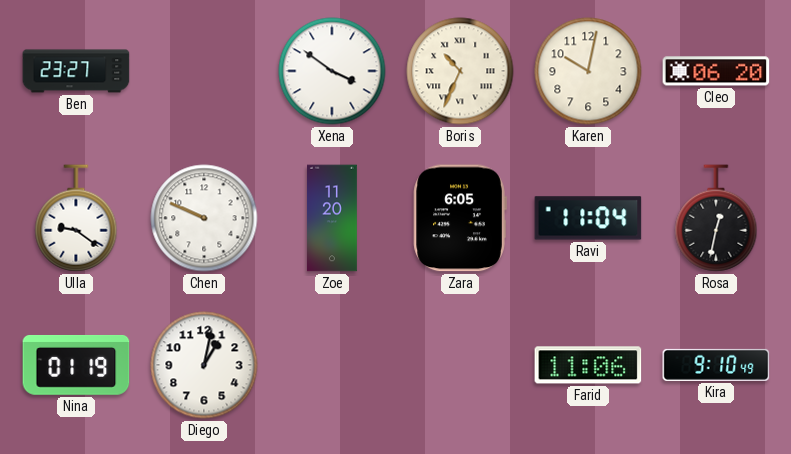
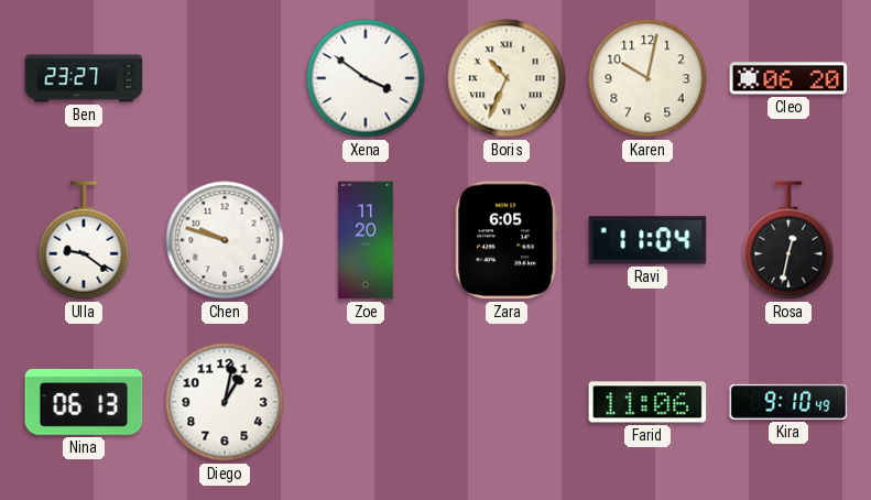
Chen: 9:49 -> 9:48 (225, 240)
Nina: 01:19 -> 06:13 (84, 402)
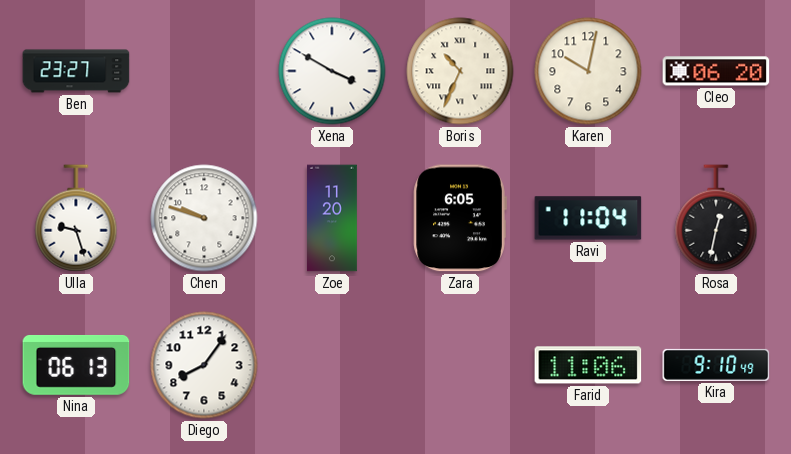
Xena: 3:51 -> 3:50 (332, 71)
Ulla: 9:21 -> 9:27 (76, 218)
Diego: 1:02 -> 8:06 (204, 365)
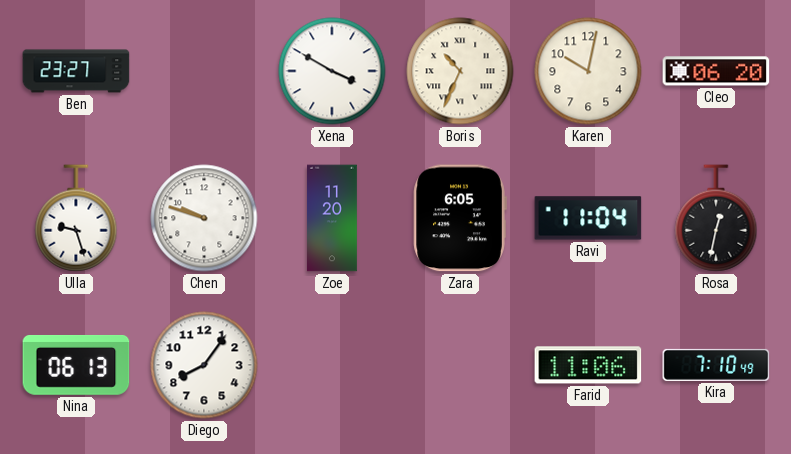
Kira: 9:10 -> 7:10 (716, 365)
